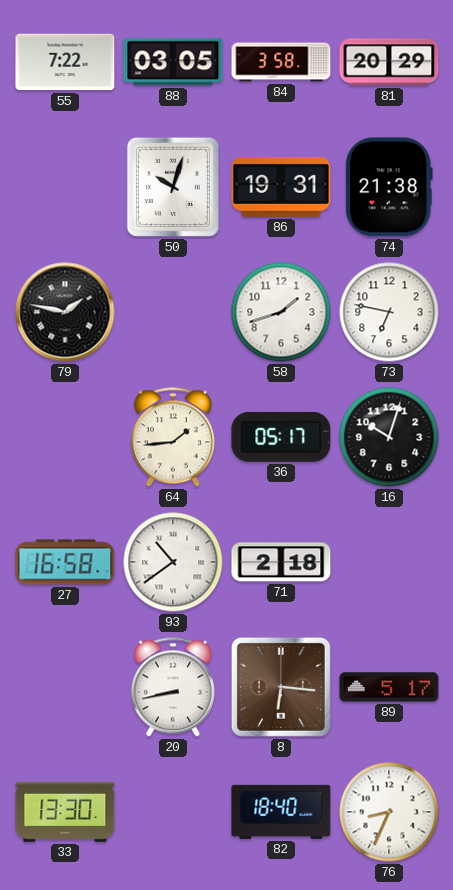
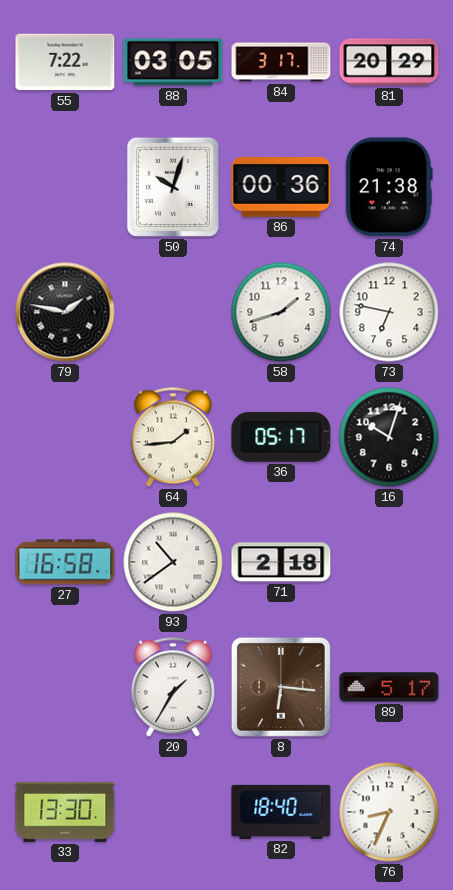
84: 3:58 -> 3:17 (281, 62)
86: 19:31 -> 00:36 (281, 187)
20: 8:43 -> 1:35 (173, 687)
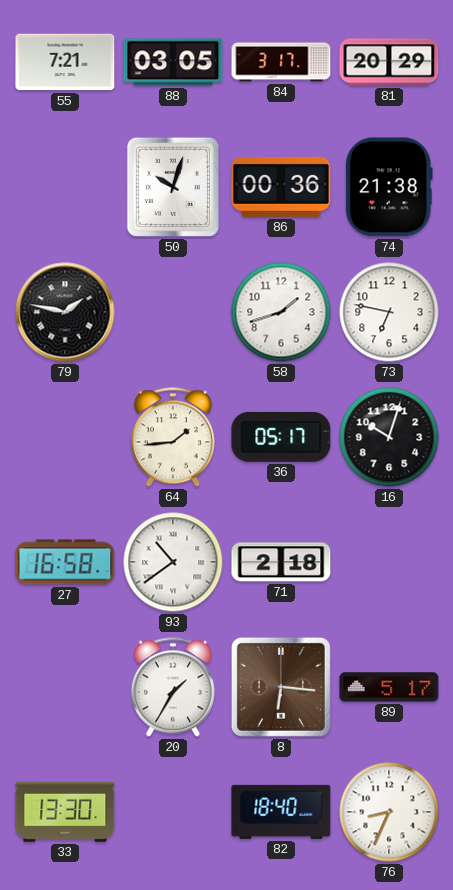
55: 7:22 -> 7:21 (65, 62)
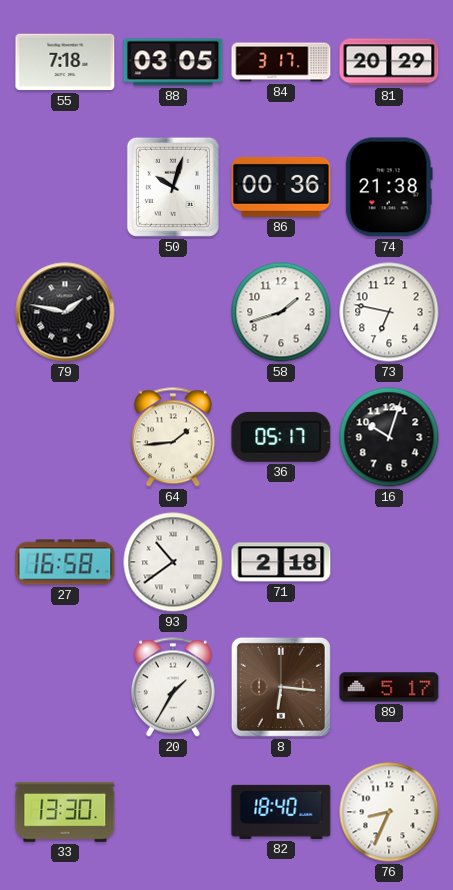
55: 7:21 -> 7:18 (65, 62)
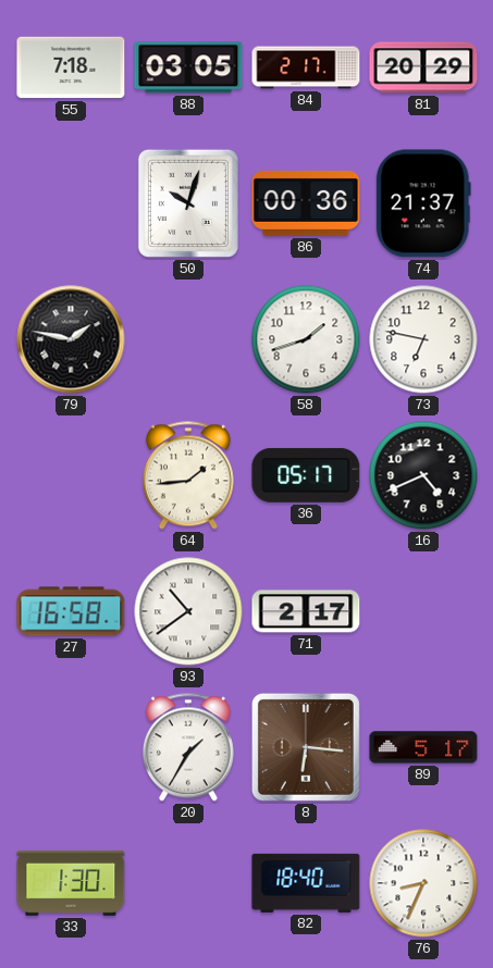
84: 3:17 -> 2:17 (306, 67)
74: 21:38 -> 21:37 (423, 203)
16: 10:03 -> 4:41 (423, 475)
71: 2:18 -> 2:17 (306, 611)
33: 13:30 -> 1:30 (71, 883)
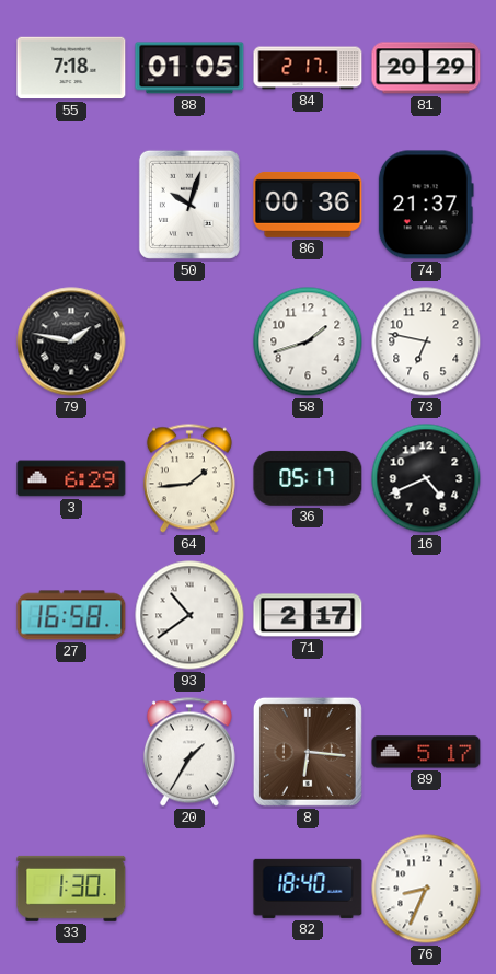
88: 03:05 -> 01:05 (189, 68)
3: none -> 6:29 (71, 478)
